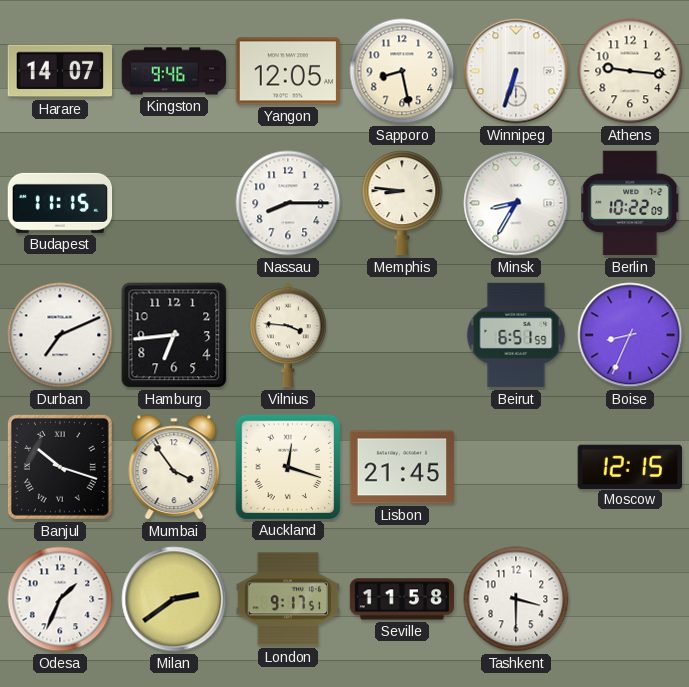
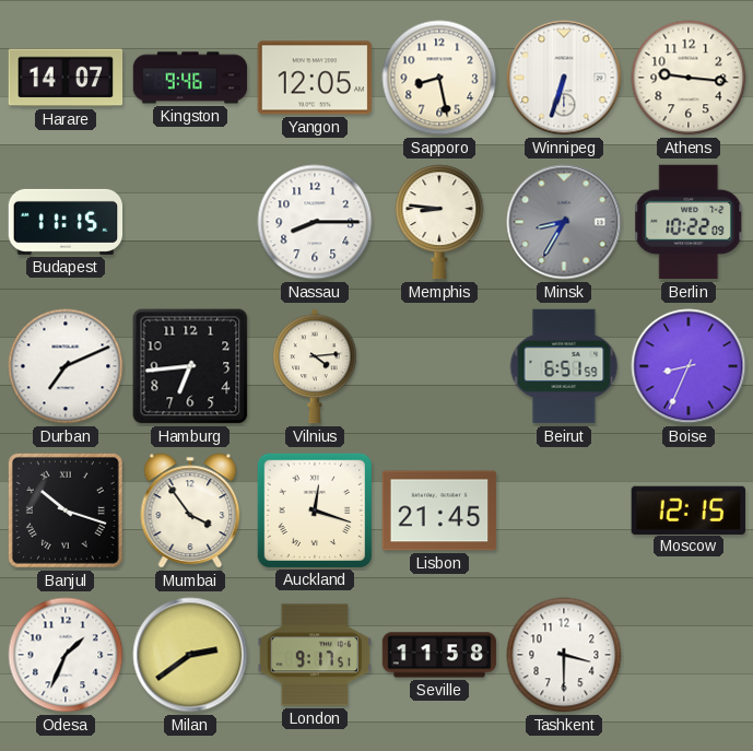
Minsk dial: white -> grey (564, 222)
Vilnius: 3:46 -> 4:14 (315, 366)
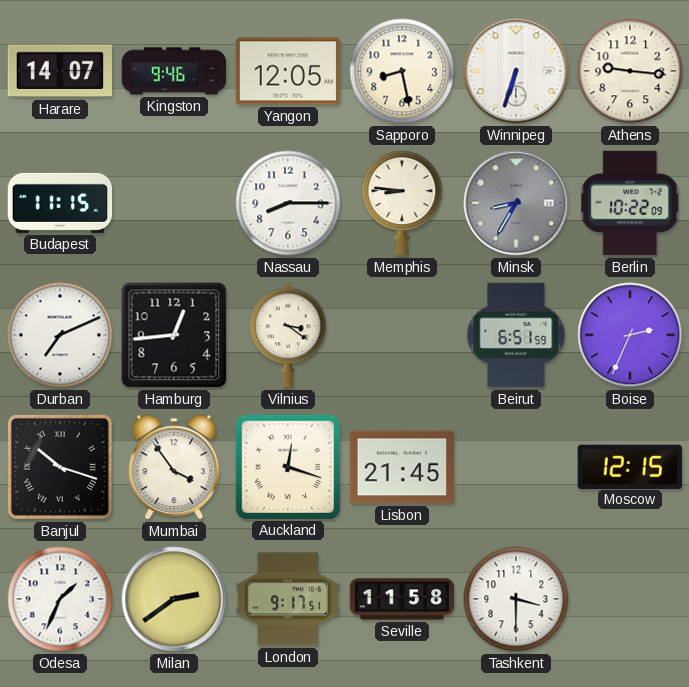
Hamburg: 6:44 -> 12:44 (174, 335)
Vilnius: 4:14 -> 3:21 (288, 335)
Boise: 8:34 -> 2:34 (630, 335)
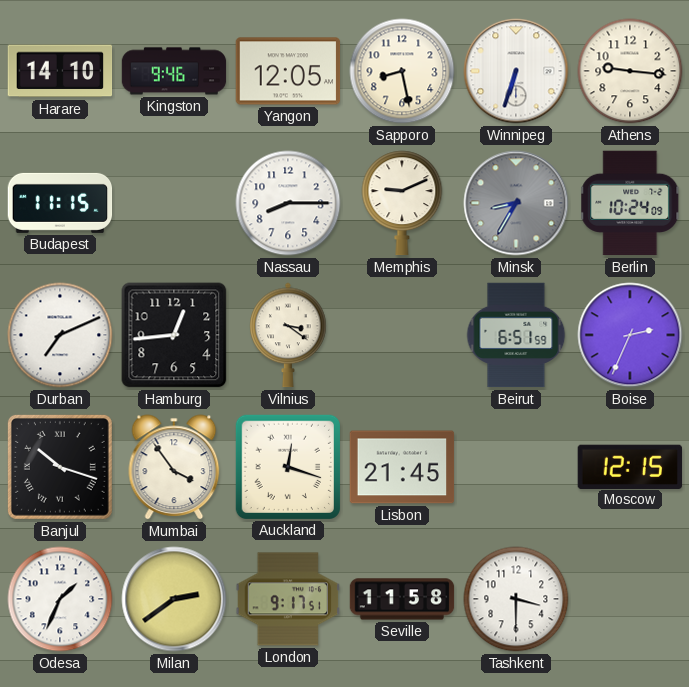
Harare: 14:07 -> 14:10 (60, 71)
Memphis: 8:46 -> 9:11 (402, 203)
Berlin: 10:22 -> 10:24 (630, 203)
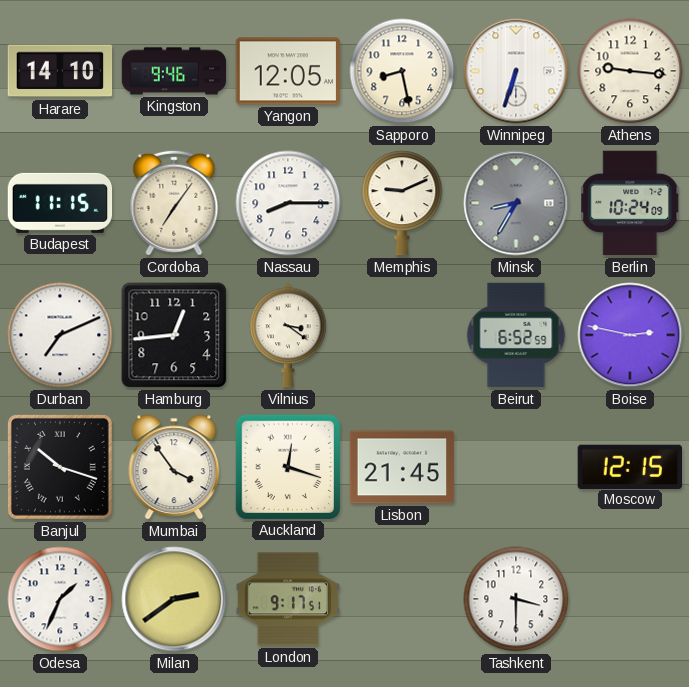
Cordoba: none -> 7:06 (174, 203)
Beirut: 6:51 -> 6:52 (516, 335)
Boise: 2:34 -> 2:47 (630, 335)
Seville: 11:58 -> none (402, 599)
